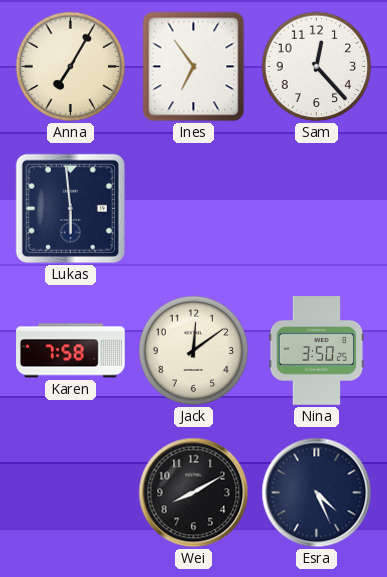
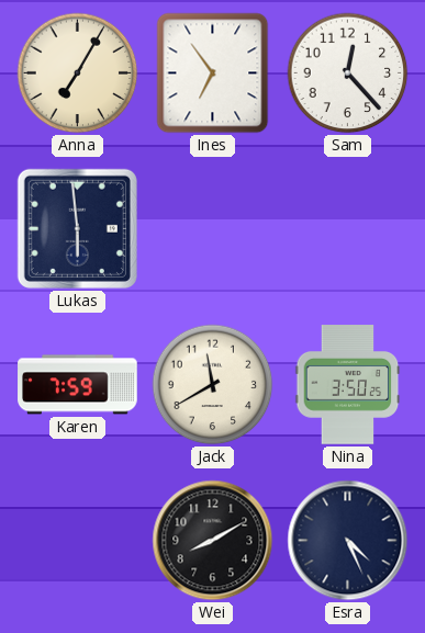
Karen: 7:58 -> 7:59 (78, 385)
Jack: 12:09 -> 11:40 (213, 385)
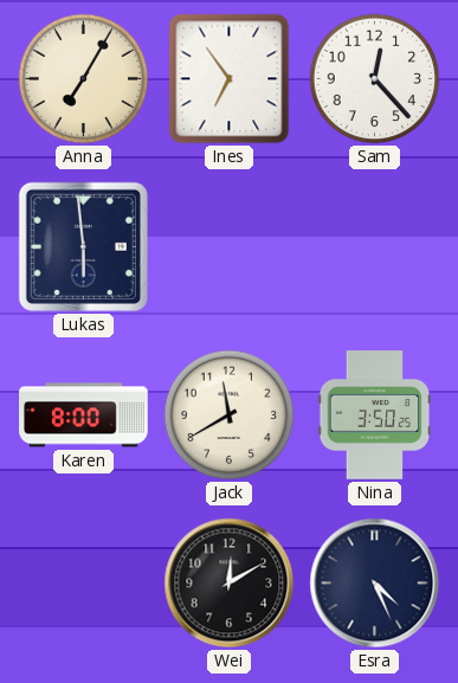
Karen: 7:59 -> 8:00 (84, 415)
Wei: 8:10 -> 12:10 (230, 584)
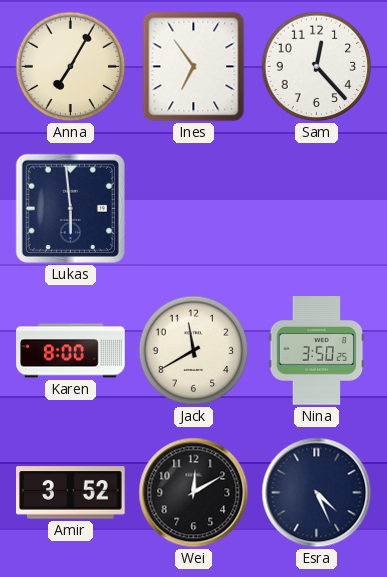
Amir: none -> 3:52 (71, 493)
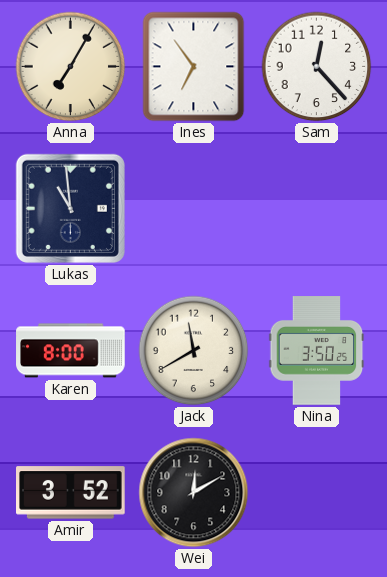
Lukas: 5:59 -> 10:59 (70, 208)
Esra: 4:26 -> none (317, 493)
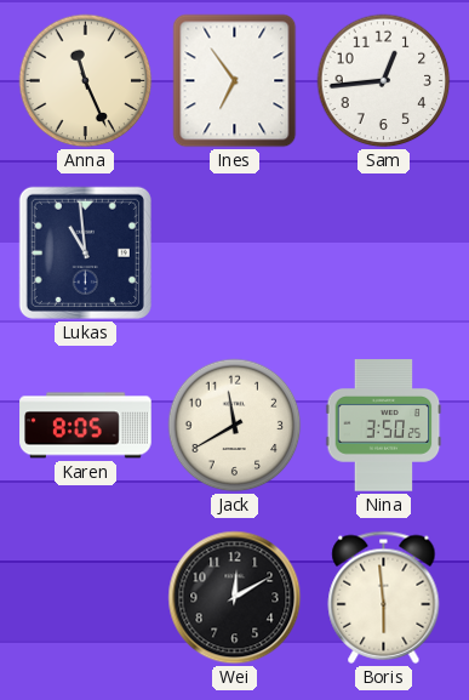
Anna: 7:05 -> 11:26 (86, 81)
Sam: 12:23 -> 12:44 (384, 81)
Karen: 8:00 -> 8:05 (86, 426)
Amir: 3:52 -> none (71, 493)
Boris: none -> 5:59 (384, 597)
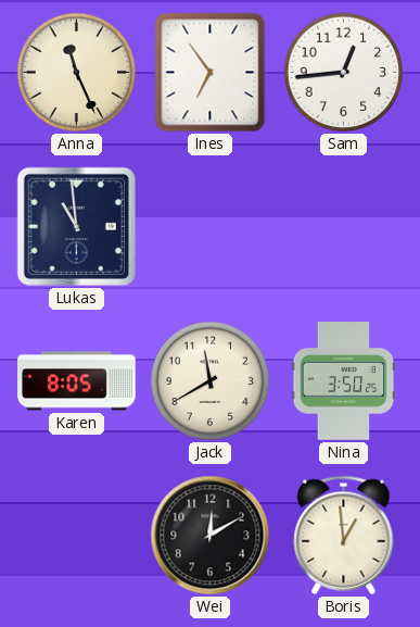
Boris: 5:59 -> 12:59 (344, 535)
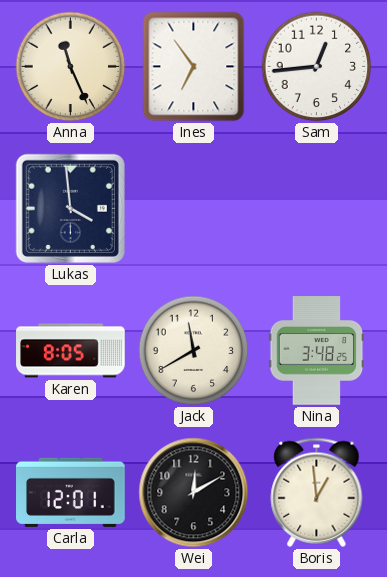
Lukas: 10:59 -> 3:59 (70, 208)
Nina: 3:50 -> 3:48 (317, 351)
Carla: none -> 12:01 (71, 492)
